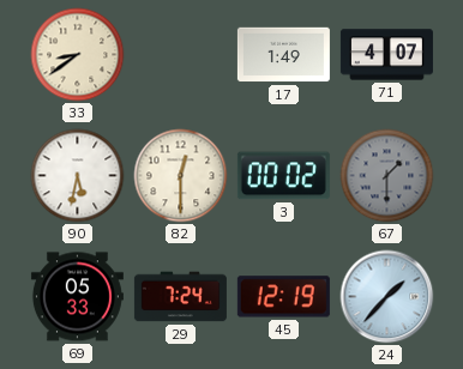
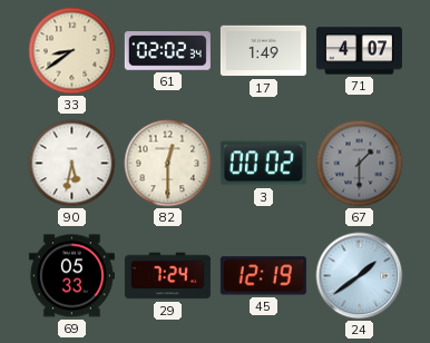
61: none -> 02:02 (167, 51)
24: 1:37 -> 1:39 (360, 276)
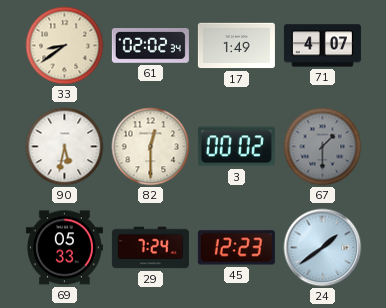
45: 12:19 -> 12:23 (236, 248)
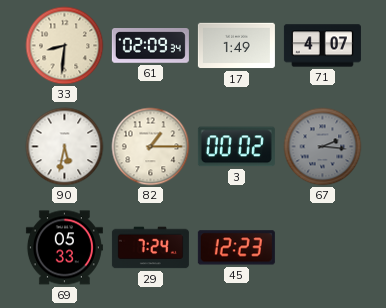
33: 8:39 -> 8:31 (65, 46)
61: 02:02 -> 02:09 (150, 46)
82: 12:30 -> 1:15 (151, 147)
67: 1:30 -> 2:16 (323, 147)
24: 1:39 -> none (323, 248)
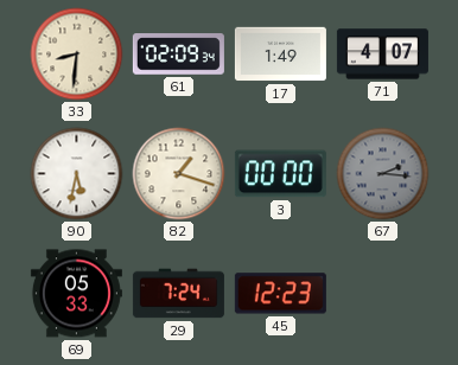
82: 1:15 -> 1:18 (179, 174)
3: 00:02 -> 00:00 (280, 174)
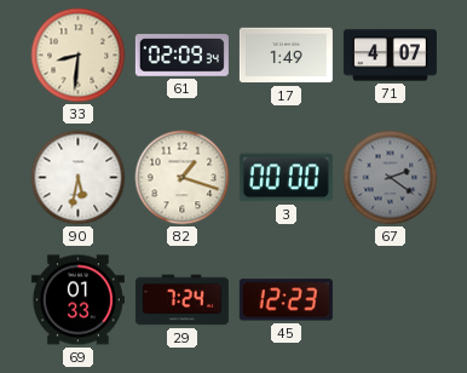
67: 2:16 -> 2:21 (391, 178)
69: 05:33 -> 01:33 (77, 300)
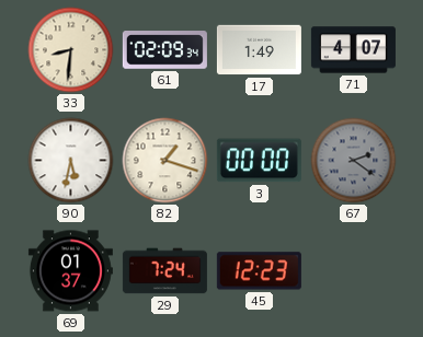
69: 01:33 -> 01:37 (70, 271)
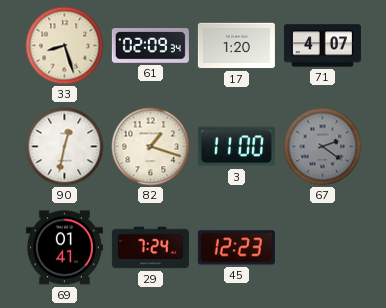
33: 8:31 -> 8:27 (65, 46)
17: 1:49 -> 1:20 (236, 46)
90: 5:32 -> 12:32 (65, 147)
3: 00:00 -> 11:00 (236, 147)
69: 01:37 -> 01:41 (64, 248)
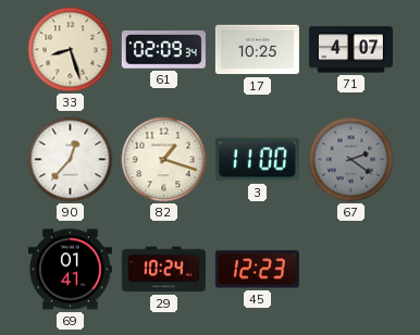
17: 1:20 -> 10:25 (257, 50)
90: 12:32 -> 12:37 (71, 160)
29: 7:24 -> 10:24 (163, 270)
